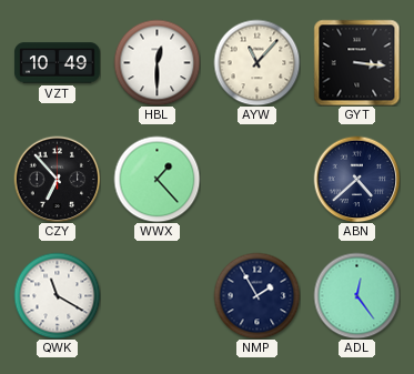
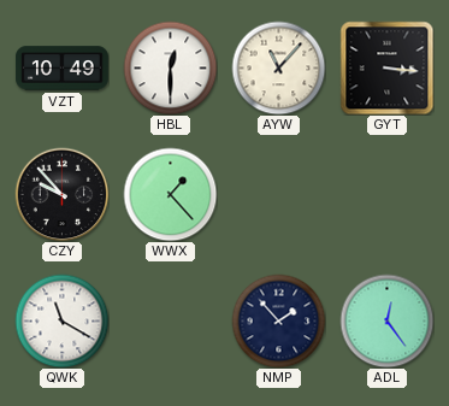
CZY: 6:53 -> 9:53 (61, 194)
ABN: 4:38 -> none (356, 179)
NMP: 1:55 -> 1:53 (278, 320)
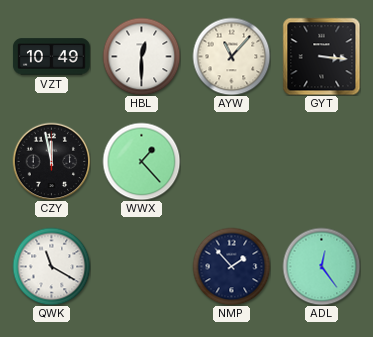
CZY: 9:53 -> 11:58 (51, 161)
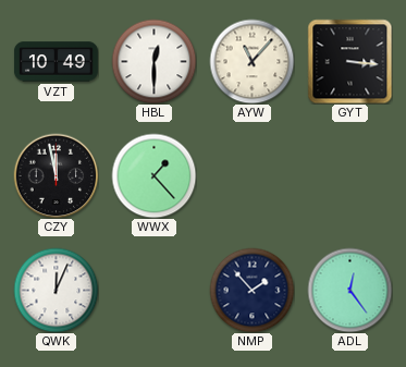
QWK: 11:20 -> 12:04 (56, 290)
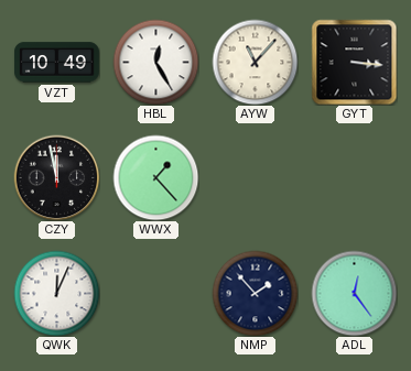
HBL: 12:30 -> 12:25 (155, 62)
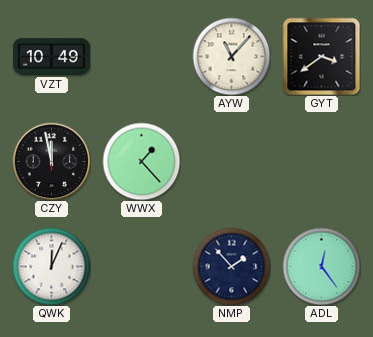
HBL: 12:25 -> none (155, 62)
GYT: 3:16 -> 3:39 (321, 56)
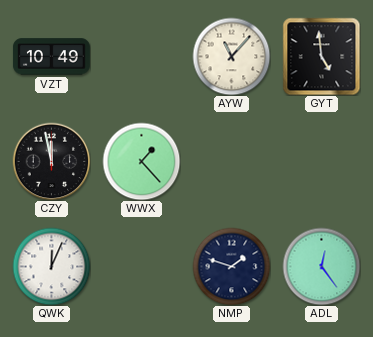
GYT: 3:39 -> 4:59 (321, 56)
NMP: 1:53 -> 1:48 (231, 266)
